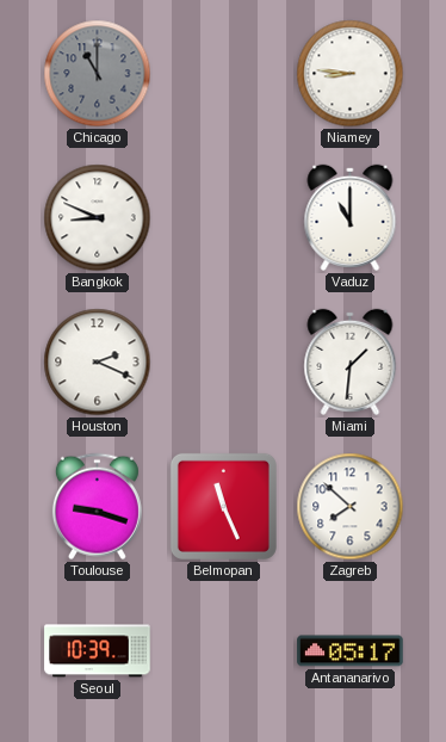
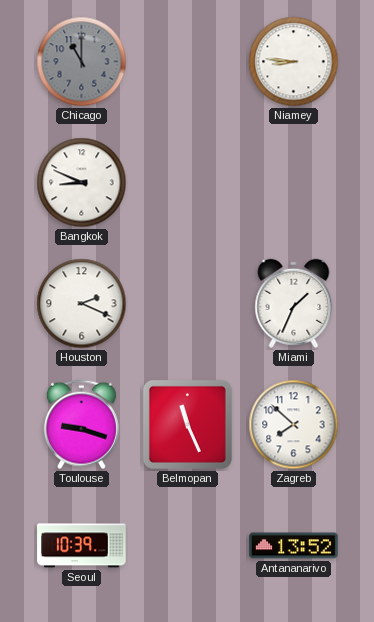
Vaduz: 11:00 -> none (351, 217)
Miami: 1:31 -> 1:34 (294, 303)
Antananarivo: 05:17 -> 13:52 (294, 546)
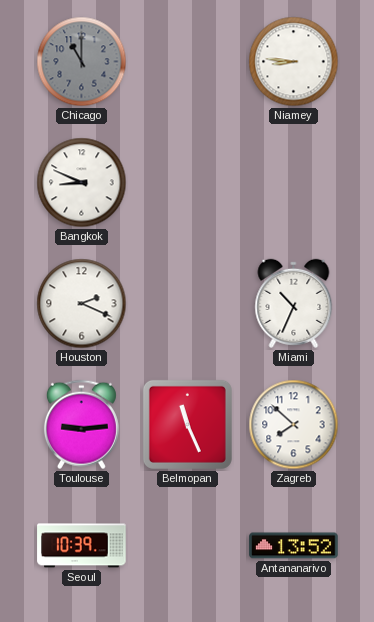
Miami: 1:34 -> 10:34 (294, 303)
Toulouse: 9:18 -> 9:14 (81, 425)
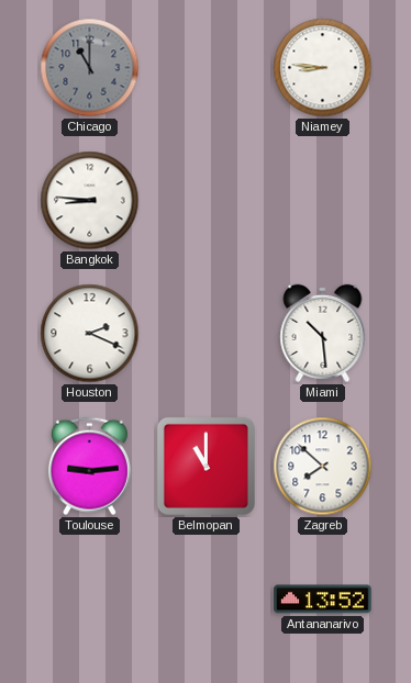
Bangkok: 8:49 -> 8:46 (90, 201)
Miami: 10:34 -> 10:29 (323, 333)
Belmopan: 11:26 -> 11:00 (205, 466)
Seoul: 10:39 -> none (82, 546)
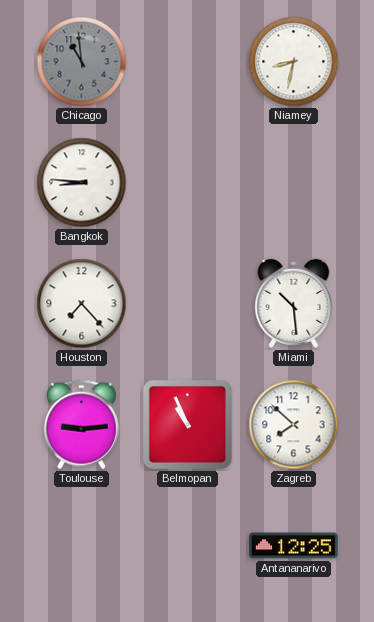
Chicago: 11:00 -> 10:59 (82, 62)
Niamey: 8:46 -> 8:32 (294, 62)
Houston: 2:19 -> 7:23 (82, 304)
Belmopan: 11:00 -> 10:56 (187, 424)
Antananarivo: 13:52 -> 12:25 (294, 546)
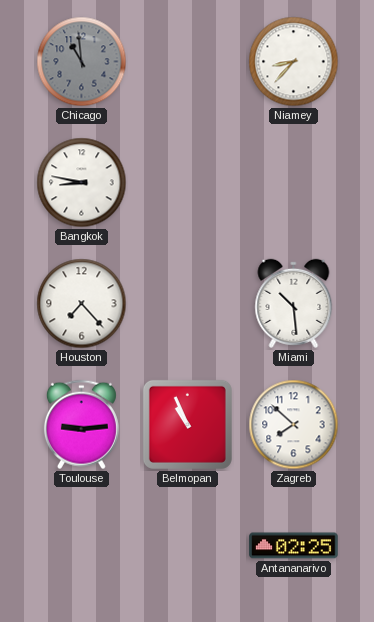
Niamey: 8:32 -> 8:37 (294, 62)
Bangkok: 8:46 -> 8:47 (82, 183)
Antananarivo: 12:25 -> 02:25 (294, 546)
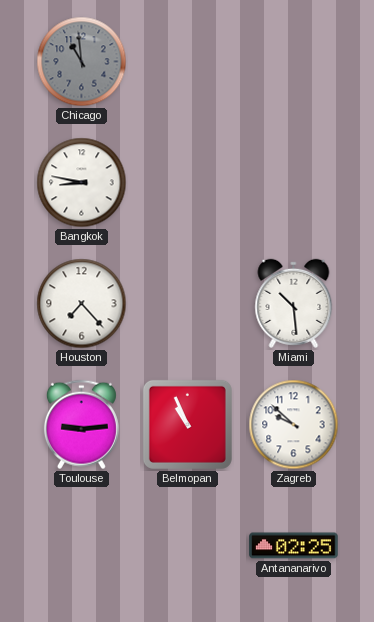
Niamey: 8:37 -> none (294, 62)
Zagreb: 7:52 -> 9:52 (294, 425)
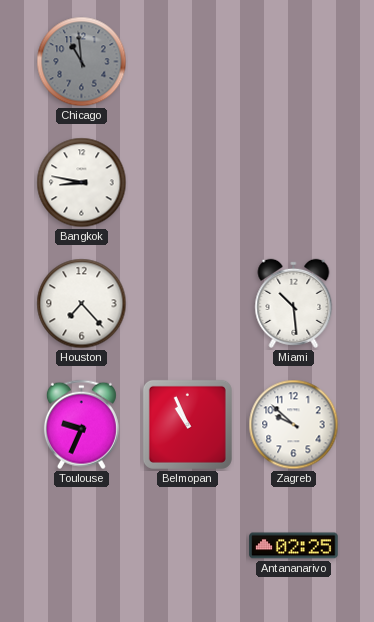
Toulouse: 9:14 -> 9:34 (81, 425)
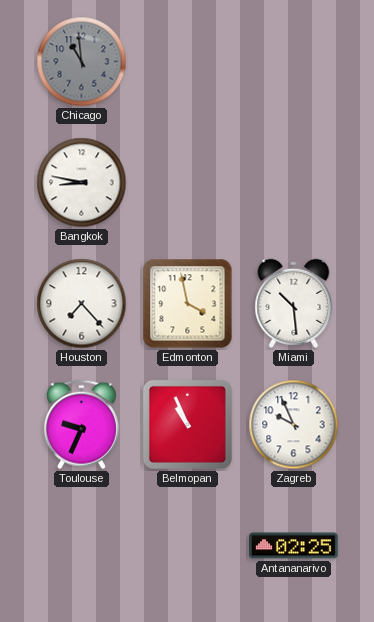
Edmonton: none -> 3:58 (188, 304)
Zagreb: 9:52 -> 9:56 (294, 425)
